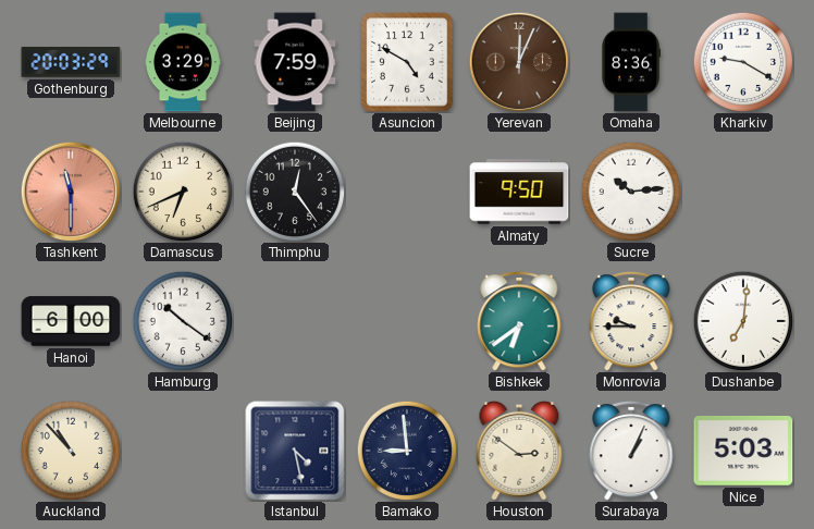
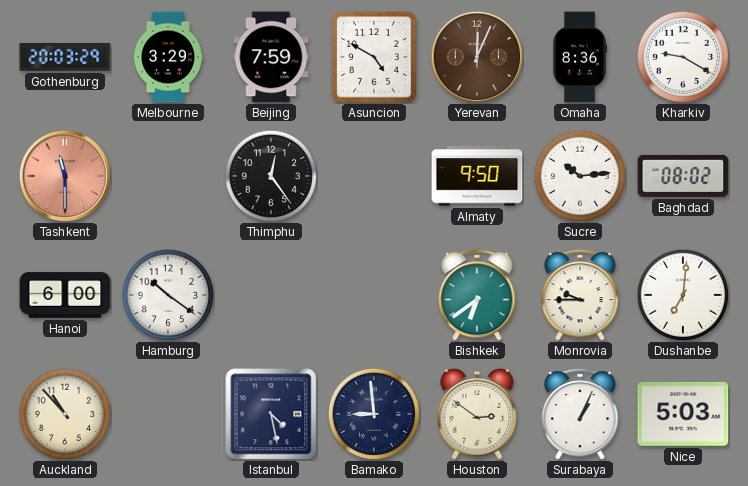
Damascus: 6:41 -> none (183, 192)
Baghdad: none -> 08:02 (683, 176)
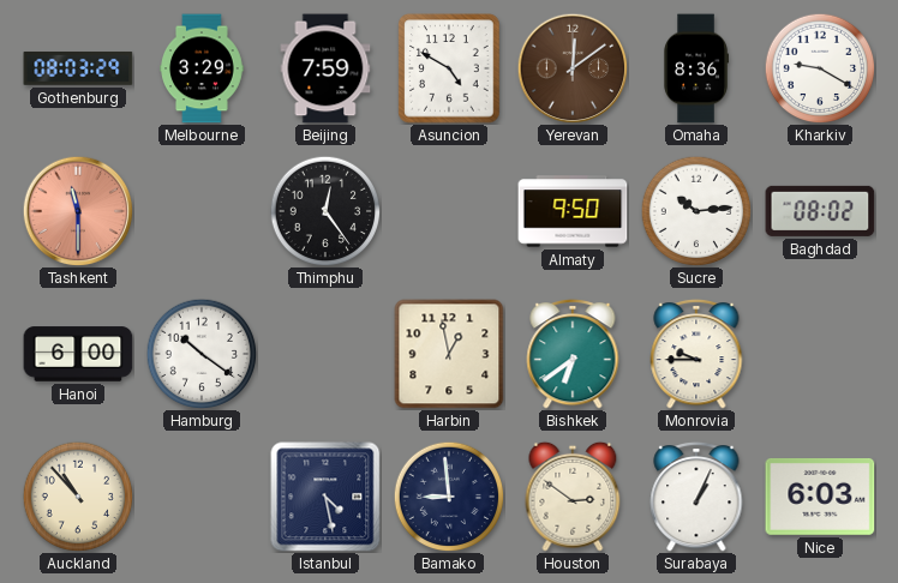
Gothenburg: 20:03 -> 08:03 (78, 68)
Yerevan: 12:04 -> 12:09 (573, 68)
Harbin: none -> 12:58 (449, 354)
Dushanbe: 7:01 -> none (683, 295)
Nice: 5:03 -> 6:03 (820, 497)
